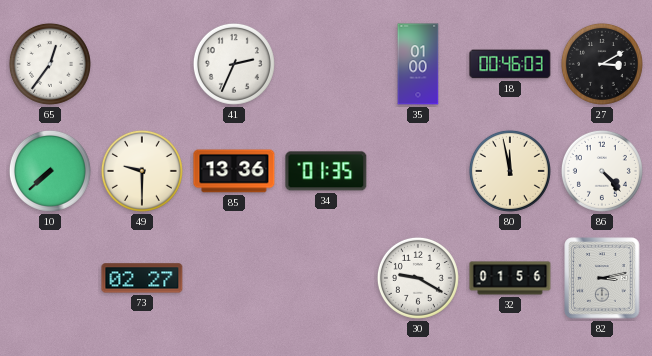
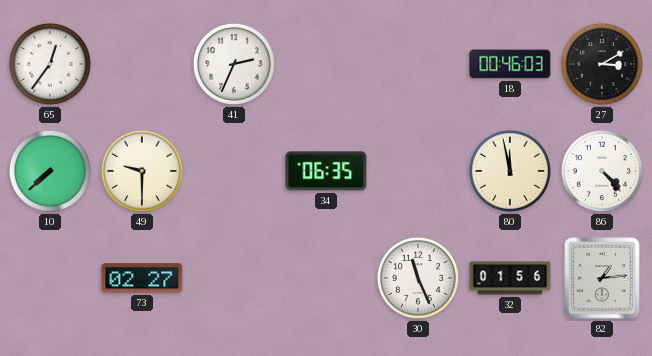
35: 01:00 -> none (418, 64)
85: 13:36 -> none (234, 171)
34: 01:35 -> 06:35 (326, 171)
30: 9:20 -> 11:26 (418, 278)
82: 3:13 -> 1:14 (602, 278)
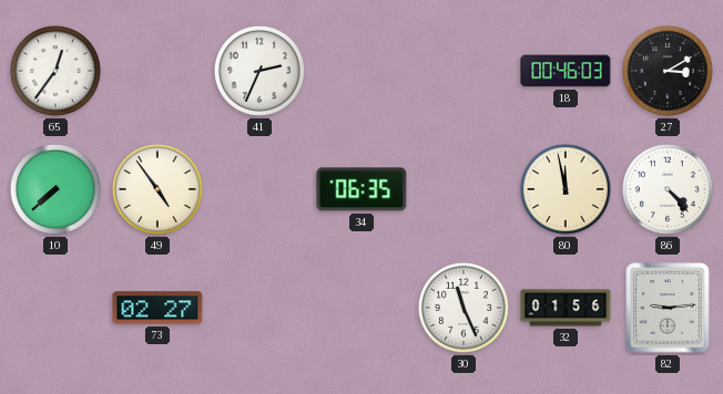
49: 9:30 -> 4:54 (157, 189)
82: 1:14 -> 9:14 (668, 308)
